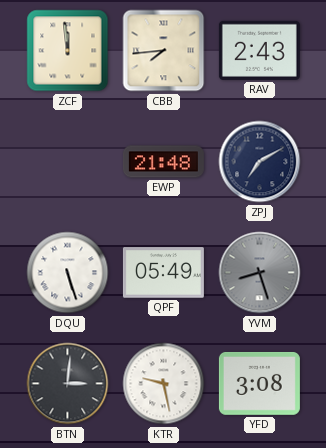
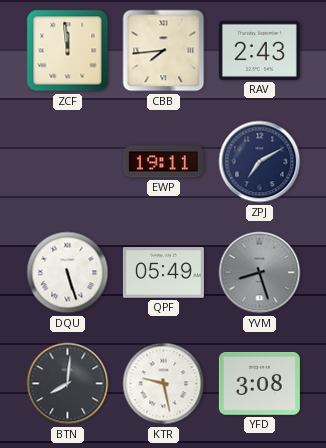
EWP: 21:48 -> 19:11 (163, 162)
BTN: 3:01 -> 8:01 (68, 384)
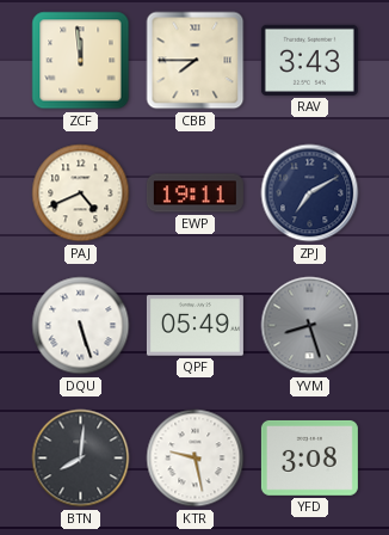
CBB: 7:44 -> 7:45 (196, 61)
RAV: 2:43 -> 3:43 (309, 60)
PAJ: none -> 4:41 (81, 193)
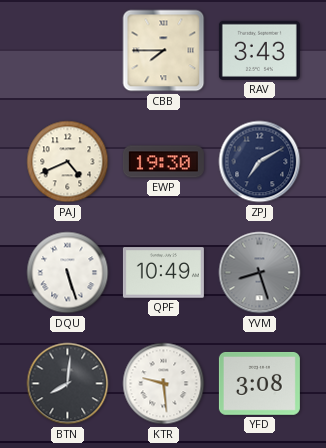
ZCF: 11:59 -> none (81, 61)
EWP: 19:11 -> 19:30 (163, 162)
QPF: 05:49 -> 10:49 (163, 273)
KTR: 9:28 -> 9:29 (164, 384)
